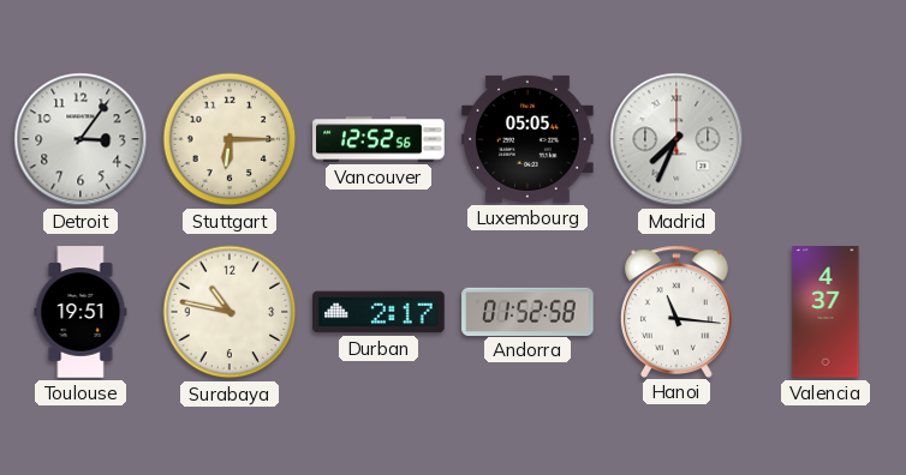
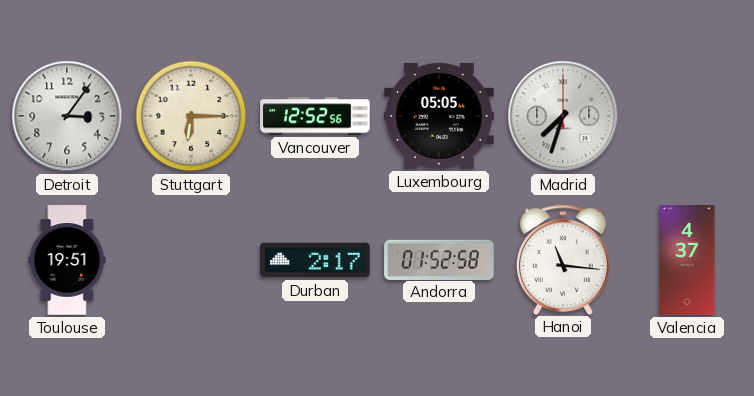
Madrid: 7:34 -> 7:33 (563, 116)
Surabaya: 10:47 -> none (230, 312)
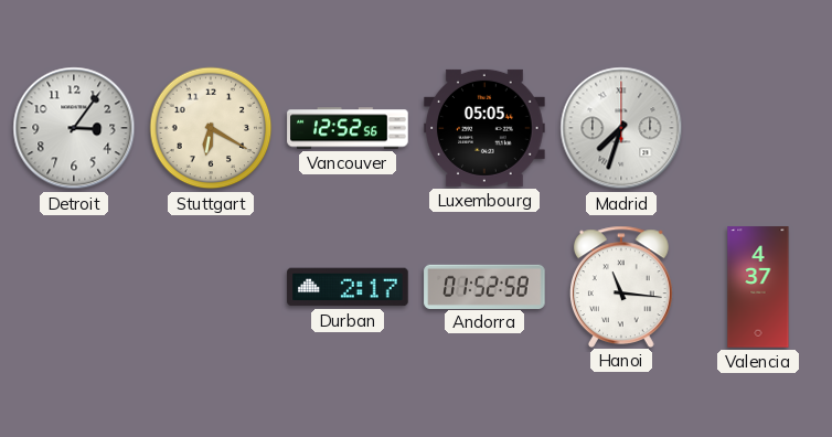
Stuttgart: 6:15 -> 6:20 (211, 128)
Toulouse: 19:51 -> none (67, 260)
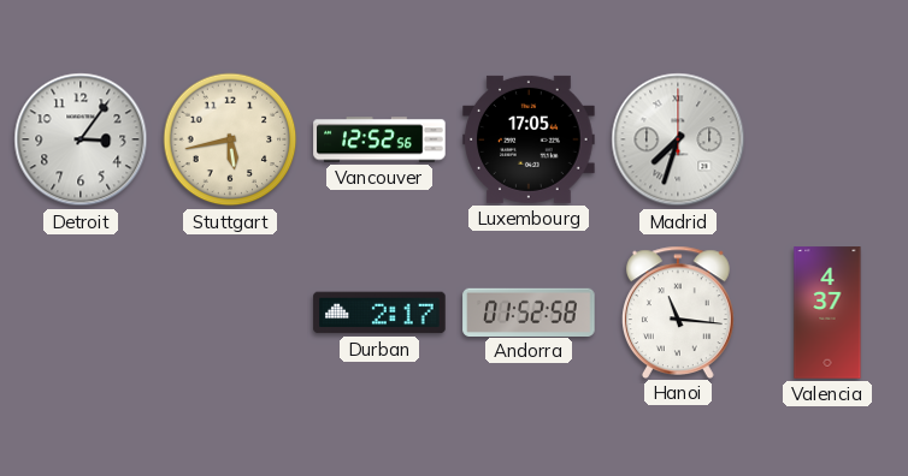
Stuttgart: 6:20 -> 5:43 (230, 139)
Luxembourg: 05:05 -> 17:05 (529, 139)
